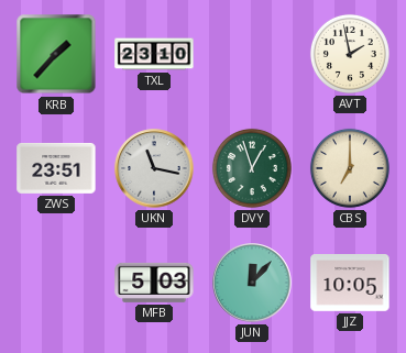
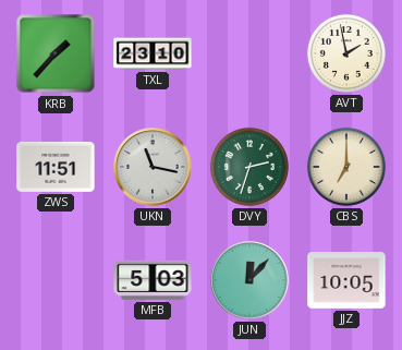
ZWS: 23:51 -> 11:51 (56, 167)
DVY: 12:57 -> 2:33 (249, 167)
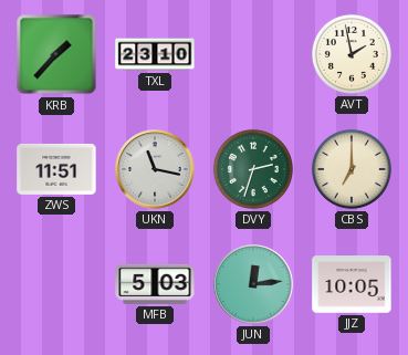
JUN: 12:07 -> 12:14 (253, 284)
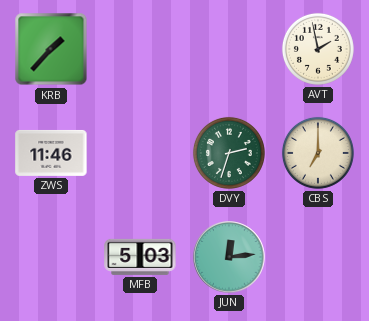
TXL: 23:10 -> none (155, 54)
ZWS: 11:51 -> 11:46 (51, 153)
UKN: 11:17 -> none (155, 169)
JJZ: 10:05 -> none (352, 285)
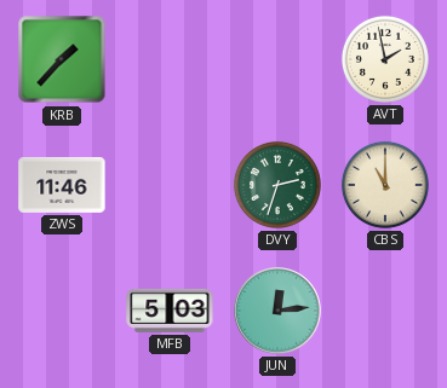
CBS: 7:00 -> 11:00 (385, 185)
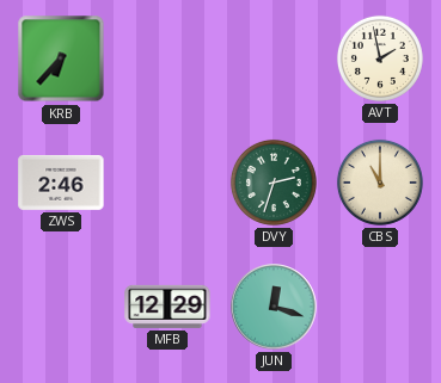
KRB: 1:37 -> 6:37 (61, 58)
ZWS: 11:46 -> 2:46 (61, 183)
MFB: 5:03 -> 12:29 (167, 307)
JUN: 12:14 -> 12:18 (274, 307)
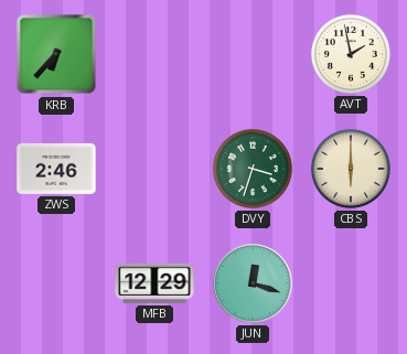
DVY: 2:33 -> 3:33 (253, 169)
CBS: 11:00 -> 6:00 (351, 169)
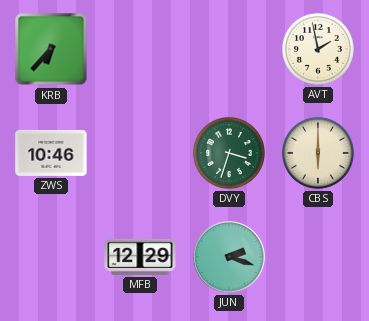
ZWS: 2:46 -> 10:46 (51, 153)
JUN: 12:18 -> 2:18 (229, 257)
